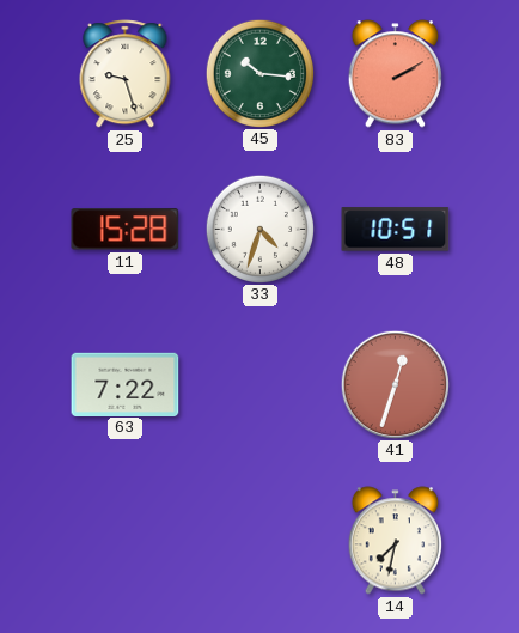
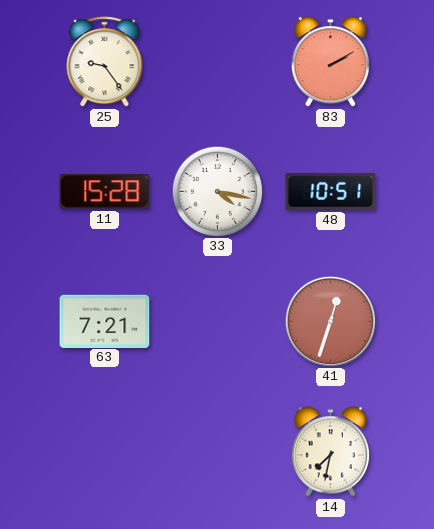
25: 9:27 -> 9:24 (105, 62)
45: 10:16 -> none (259, 73)
33: 4:33 -> 4:17 (217, 191)
63: 7:22 -> 7:21 (105, 321)
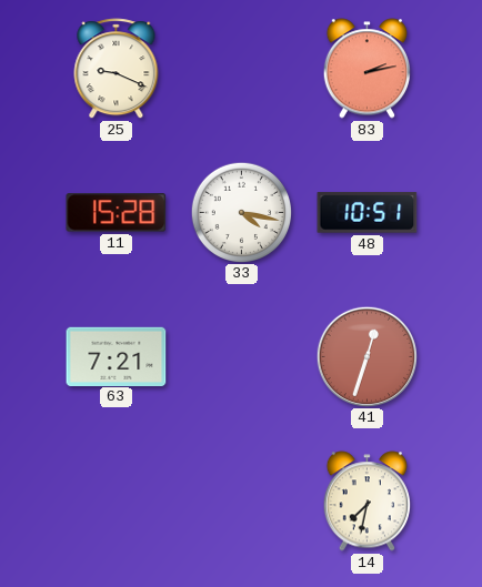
25: 9:24 -> 9:19 (117, 69)
83: 2:10 -> 2:13 (366, 69)
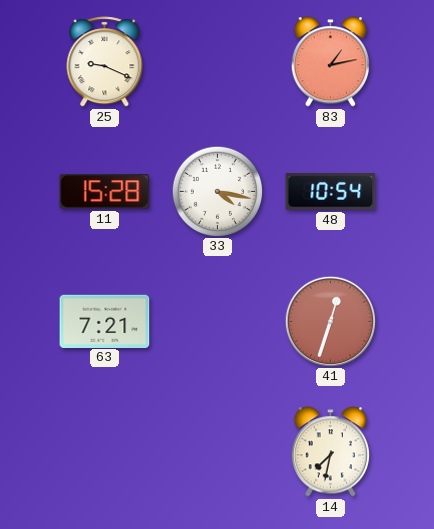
83: 2:13 -> 1:13 (330, 62)
48: 10:51 -> 10:54 (331, 192)
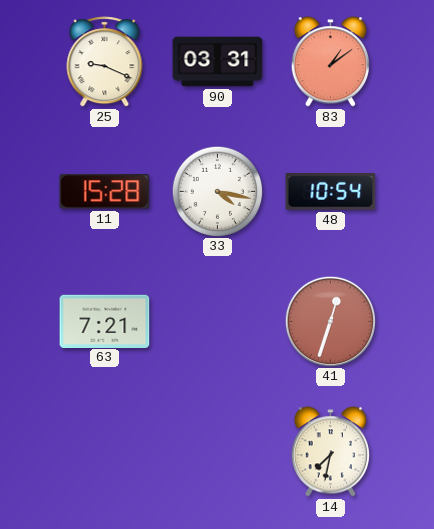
90: none -> 03:31 (218, 62)
83: 1:13 -> 1:09 (330, 62)
